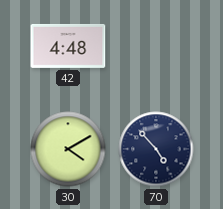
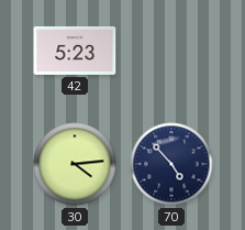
42: 4:48 -> 5:23 (75, 51)
30: 4:10 -> 4:14 (75, 164)
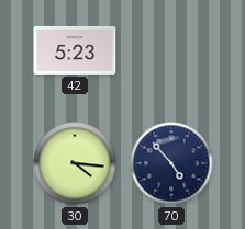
30: 4:14 -> 4:16 (75, 163)
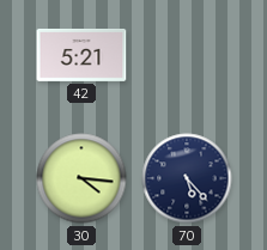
42: 5:23 -> 5:21 (81, 55)
70: 4:53 -> 5:23 (187, 178)
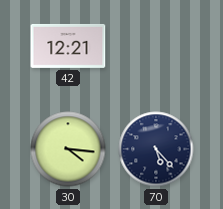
42: 5:21 -> 12:21 (68, 46)
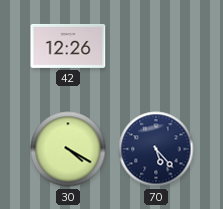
42: 12:21 -> 12:26 (68, 46)
30: 4:16 -> 4:20 (68, 149)
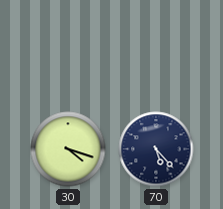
42: 12:26 -> none (68, 46)
30: 4:20 -> 4:18 (68, 149)
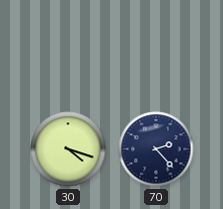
70: 5:23 -> 2:23 (156, 149)
